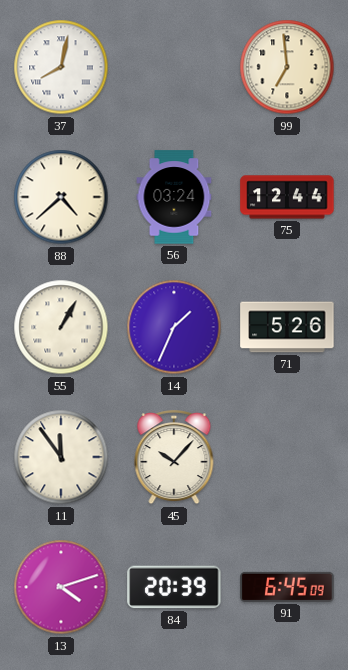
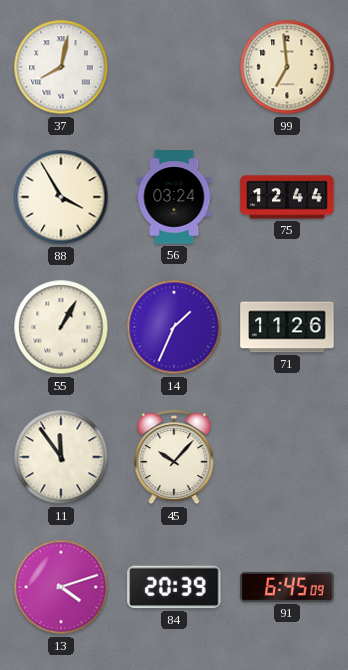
88: 4:38 -> 3:55 (61, 197)
71: 5:26 -> 11:26 (287, 327)
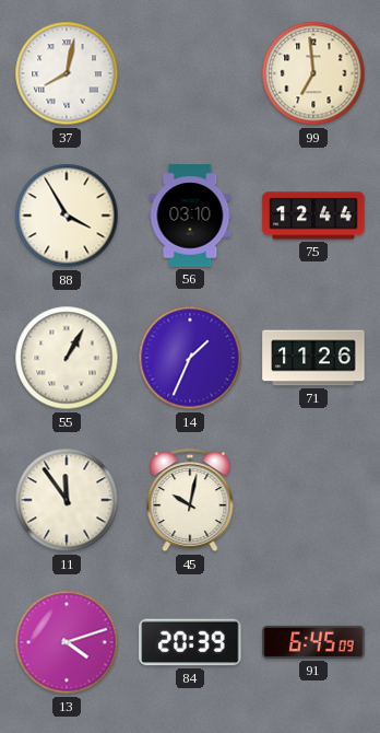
56: 03:24 -> 03:10 (190, 216)
45: 10:07 -> 10:02 (190, 501)
